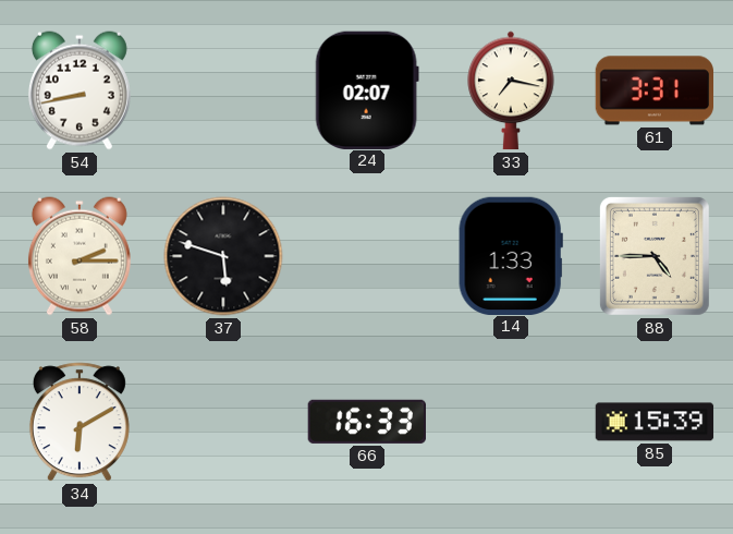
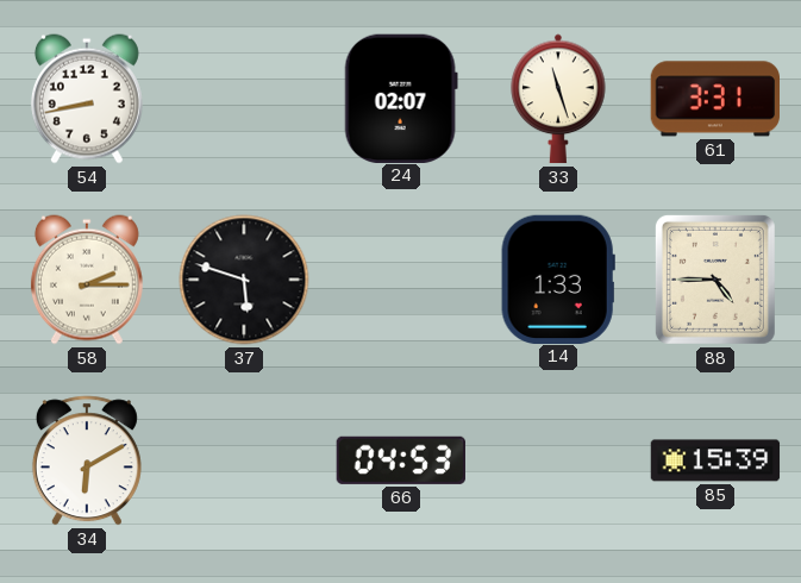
33: 7:17 -> 11:27 (558, 99)
66: 16:33 -> 04:53 (401, 460)
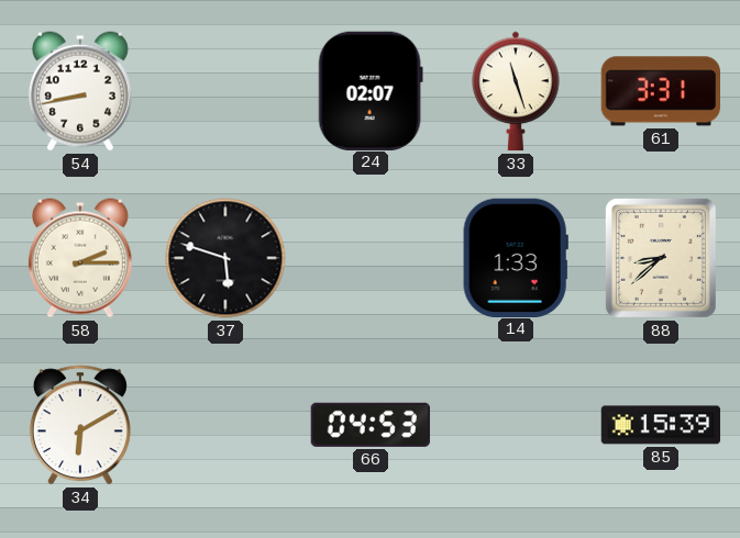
88: 4:45 -> 8:38 (661, 258)
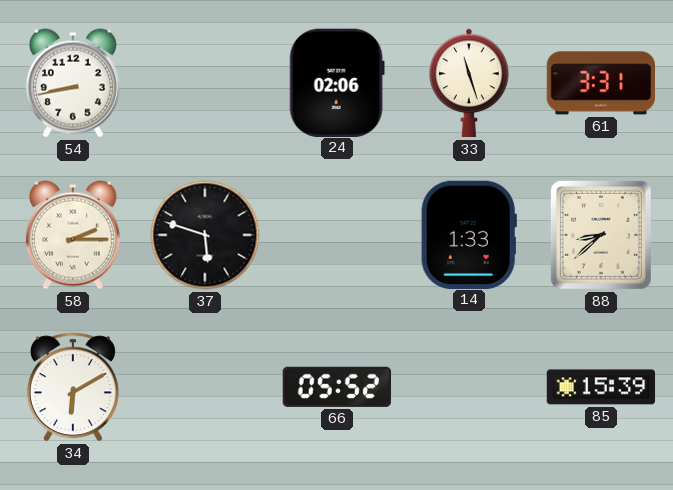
24: 02:07 -> 02:06 (337, 82)
66: 04:53 -> 05:52 (337, 387)
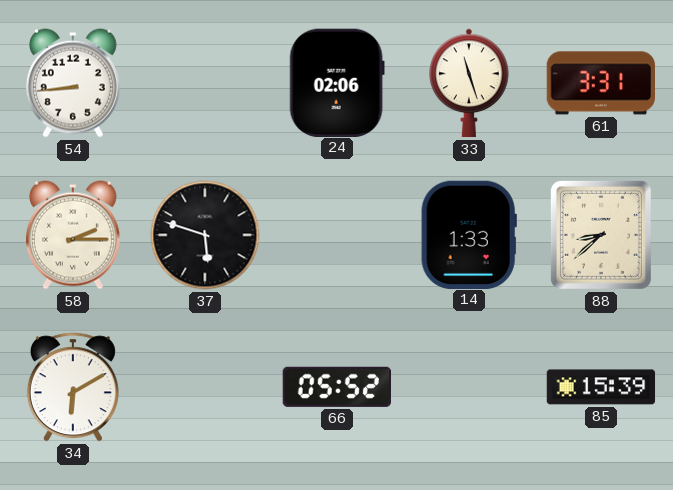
54: 8:43 -> 8:44 (73, 83)
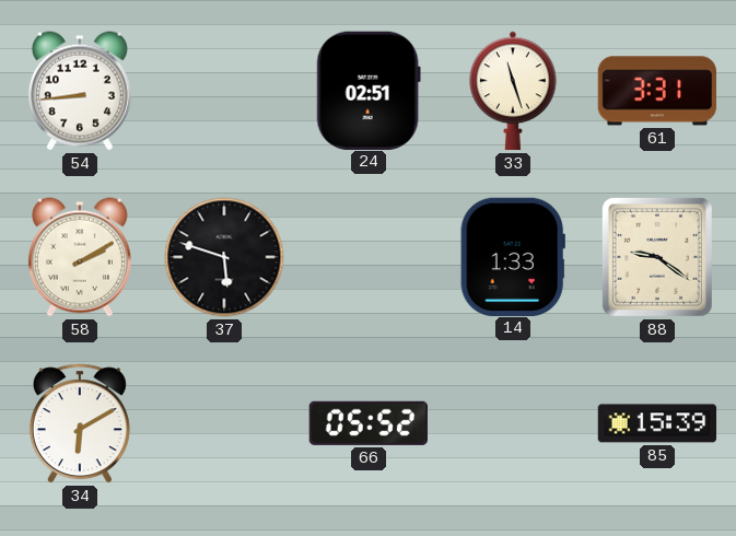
24: 02:06 -> 02:51 (369, 90)
58: 2:15 -> 2:10 (80, 257)
88: 8:38 -> 9:21 (657, 257)
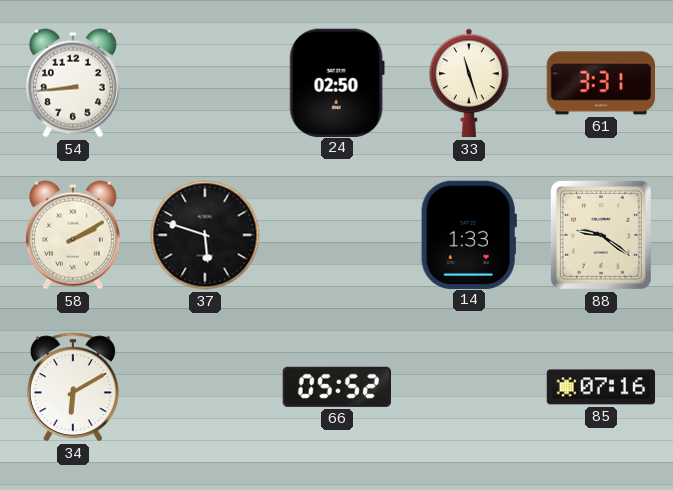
24: 02:51 -> 02:50 (337, 82)
85: 15:39 -> 07:16 (601, 387)
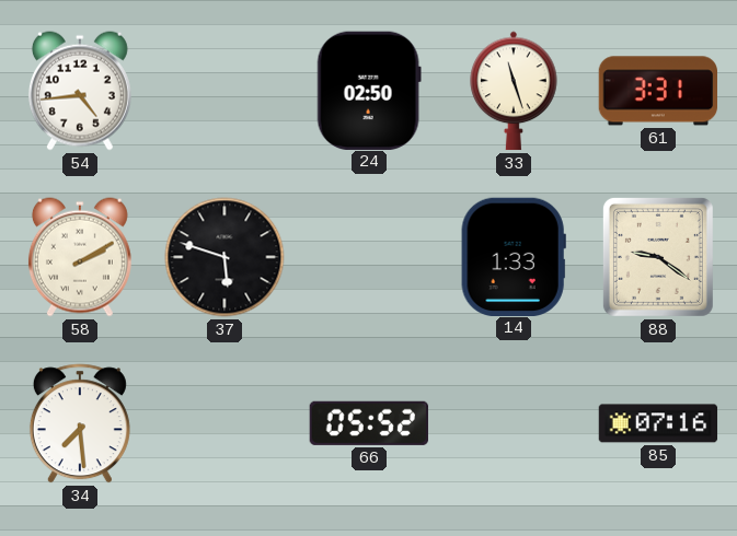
54: 8:44 -> 4:44 (80, 91)
34: 6:10 -> 7:29 (80, 423)
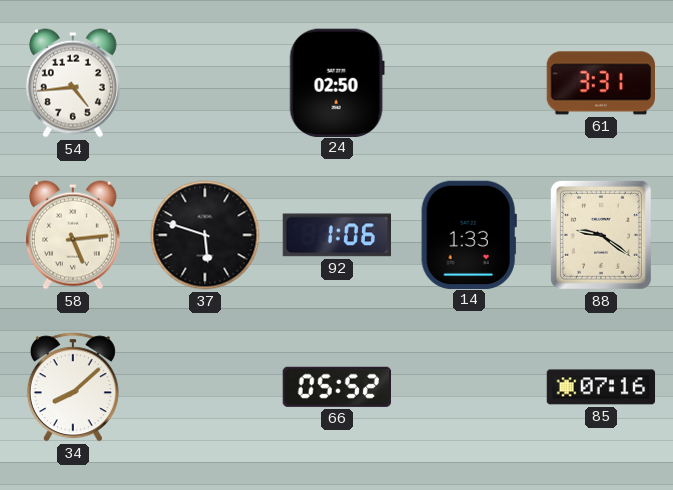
33: 11:27 -> none (514, 91)
58: 2:10 -> 5:14 (73, 235)
92: none -> 1:06 (336, 235)
34: 7:29 -> 8:08 (73, 387)
